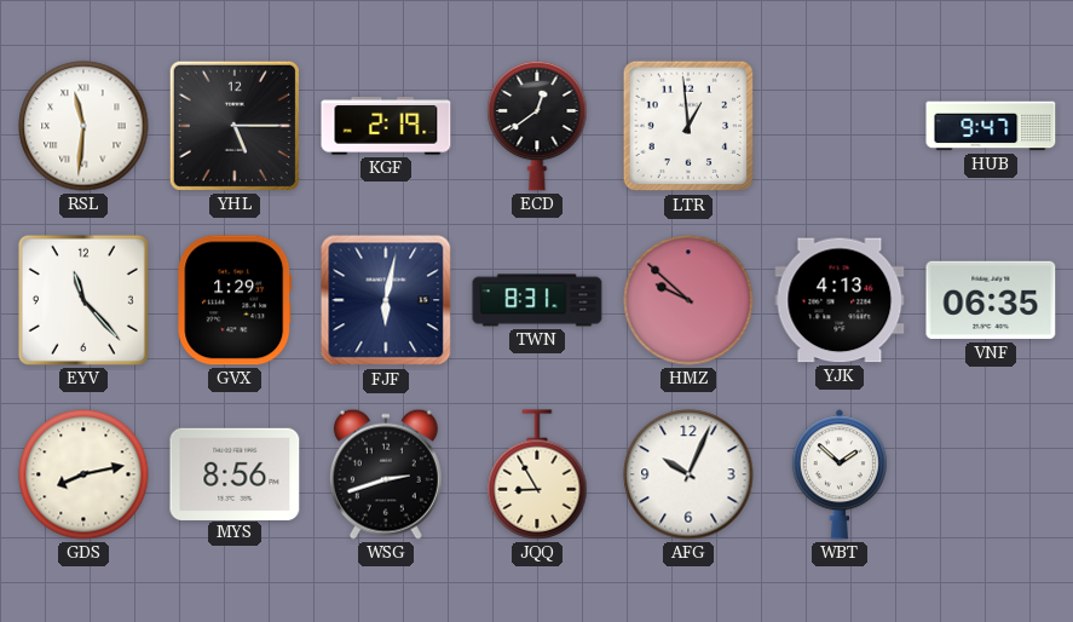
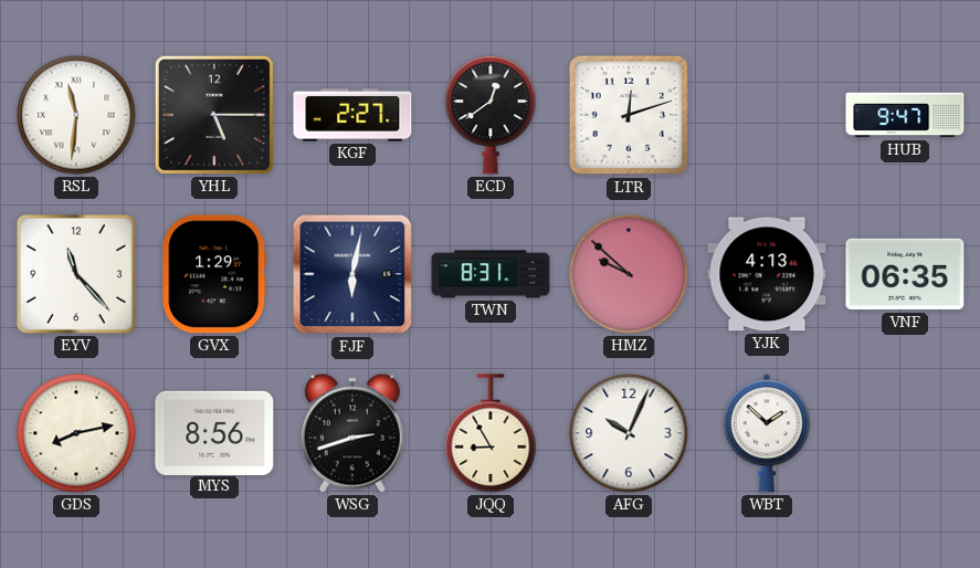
KGF: 2:19 -> 2:27 (352, 115)
LTR: 12:59 -> 12:12 (629, 115)
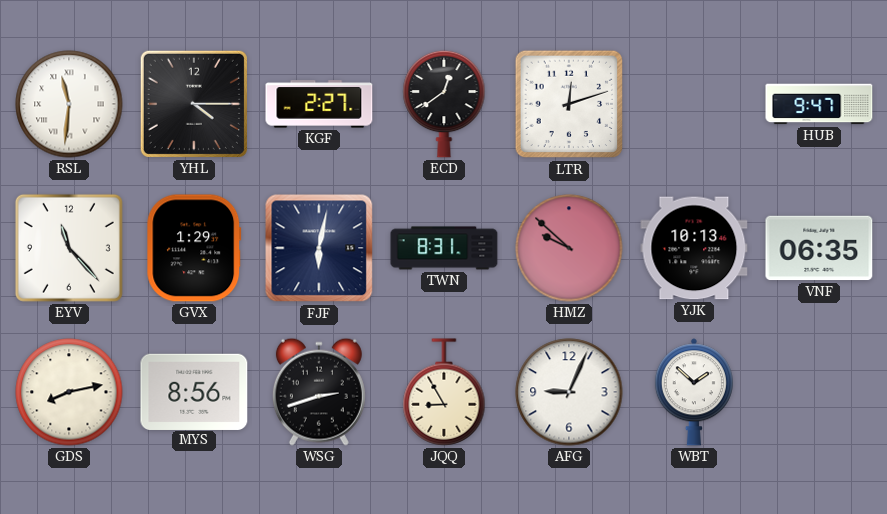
YHL: 5:15 -> 4:15 (194, 104)
YJK: 4:13 -> 10:13 (694, 248)
AFG: 10:04 -> 9:04 (569, 392)
